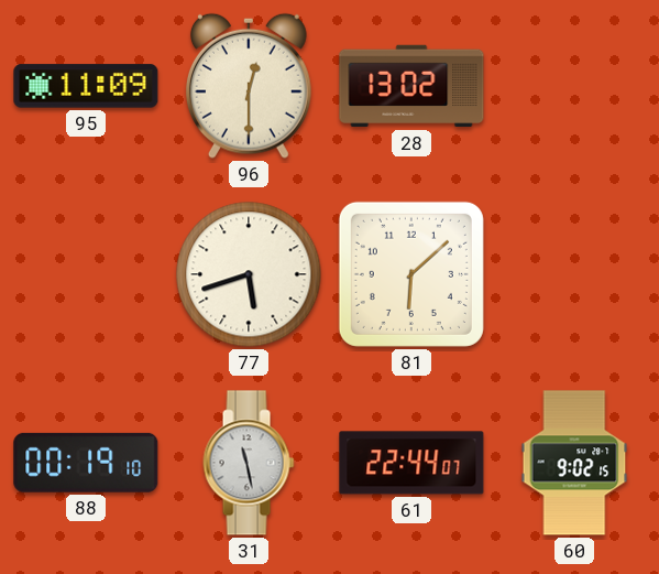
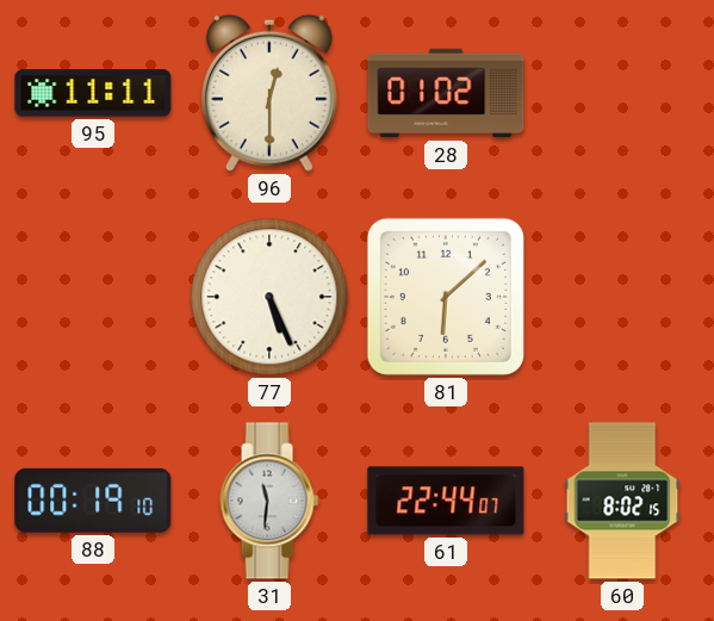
95: 11:09 -> 11:11 (93, 93)
28: 13:02 -> 01:02 (446, 93)
77: 5:42 -> 5:26 (269, 297)
31: 11:28 -> 11:31 (269, 501)
60: 9:02 -> 8:02 (622, 501)
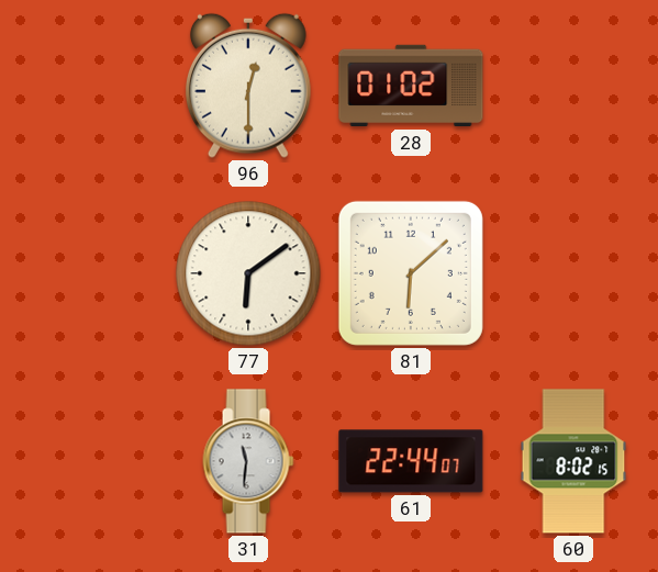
95: 11:11 -> none (93, 93)
77: 5:26 -> 6:09 (248, 273)
88: 00:19 -> none (93, 501)
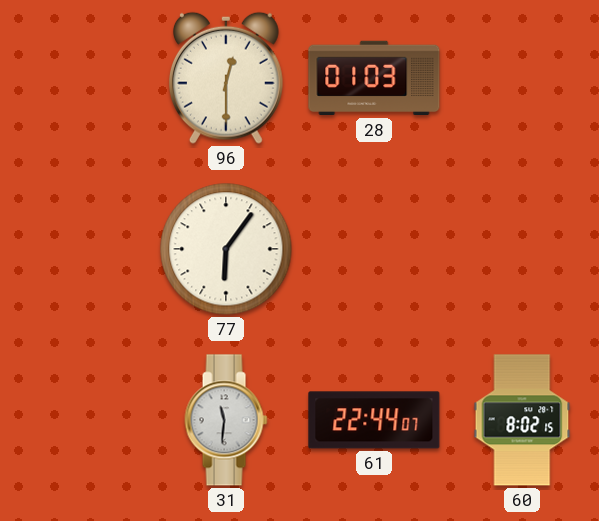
28: 01:02 -> 01:03 (374, 78)
77: 6:09 -> 6:06 (226, 249)
81: 6:08 -> none (411, 273)
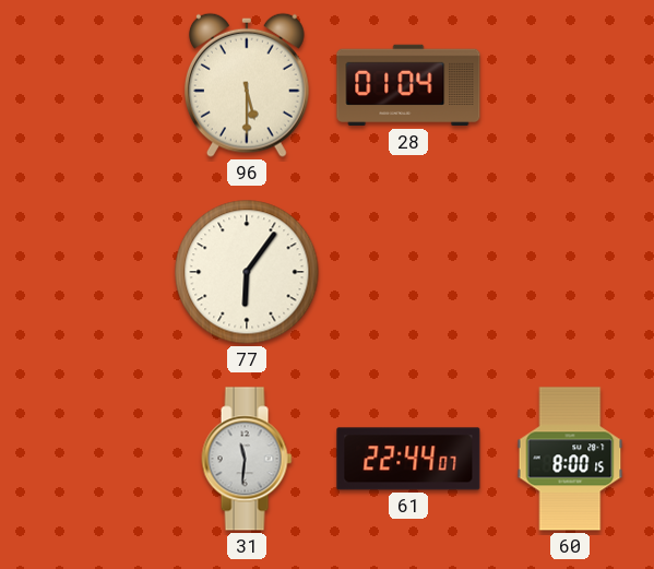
96: 12:30 -> 5:30 (247, 85)
28: 01:03 -> 01:04 (408, 85)
60: 8:02 -> 8:00 (570, 459)
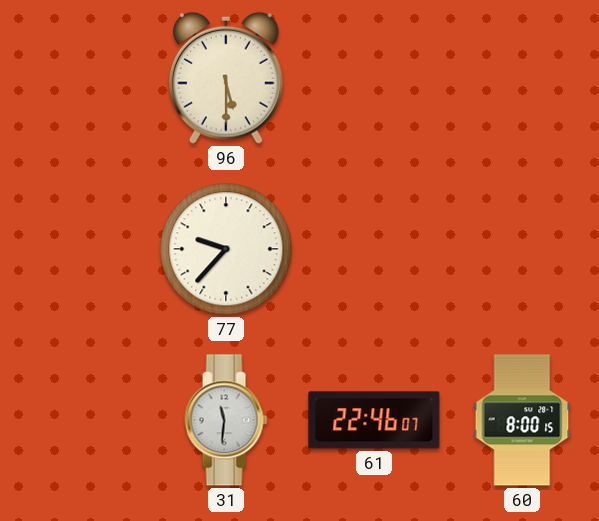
28: 01:04 -> none (408, 85)
77: 6:06 -> 9:37 (226, 249)
61: 22:44 -> 22:46 (374, 420)
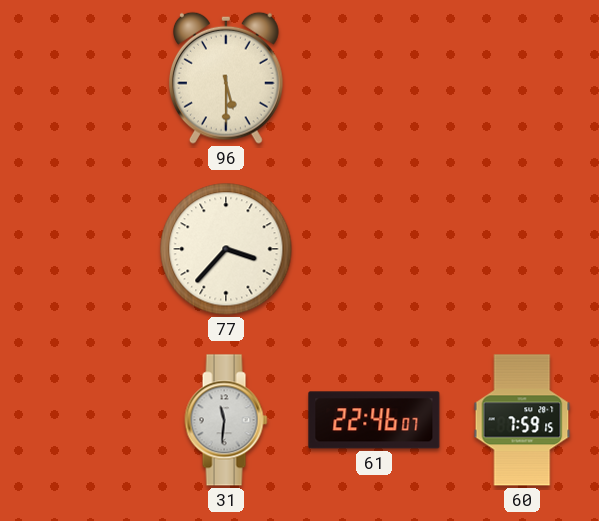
77: 9:37 -> 3:37 (226, 249)
60: 8:00 -> 7:59 (522, 420)
